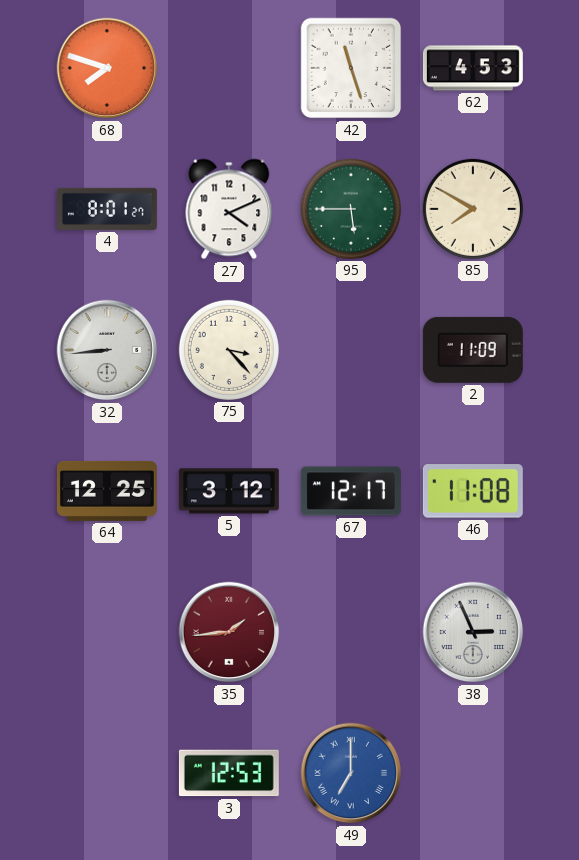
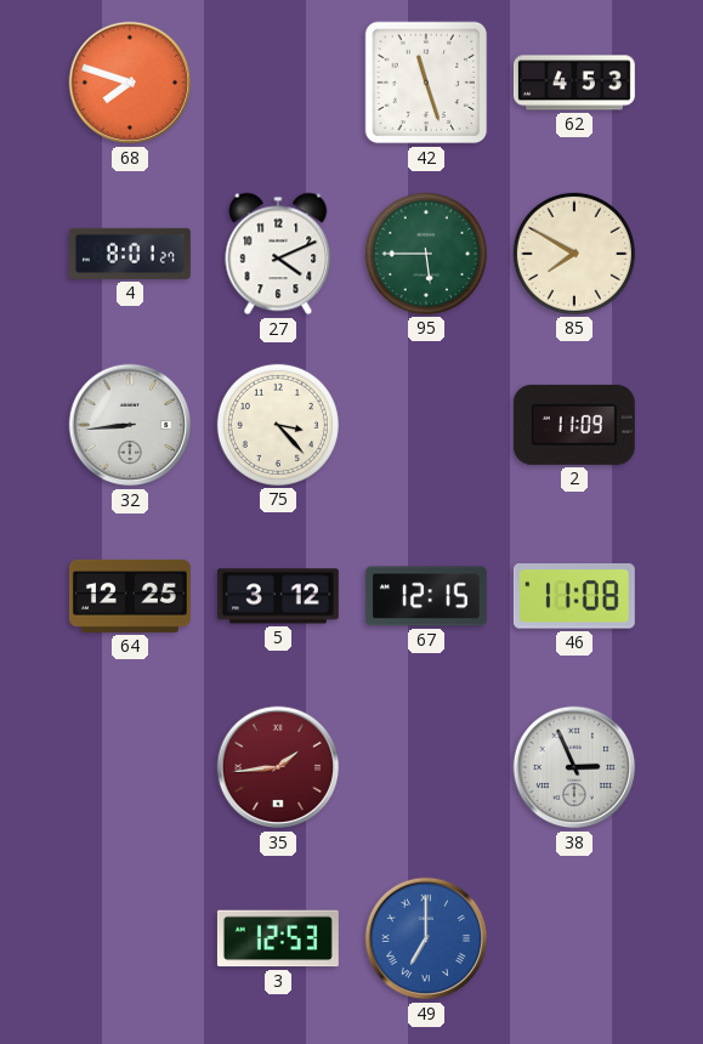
67: 12:17 -> 12:15 (426, 596)
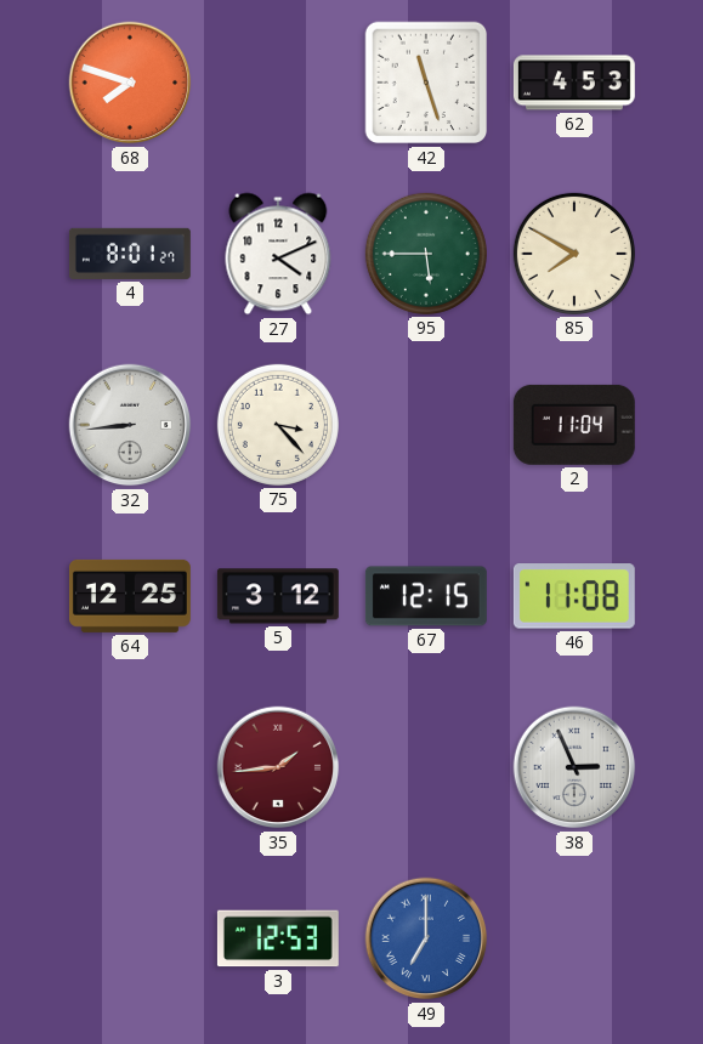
2: 11:09 -> 11:04 (574, 425)
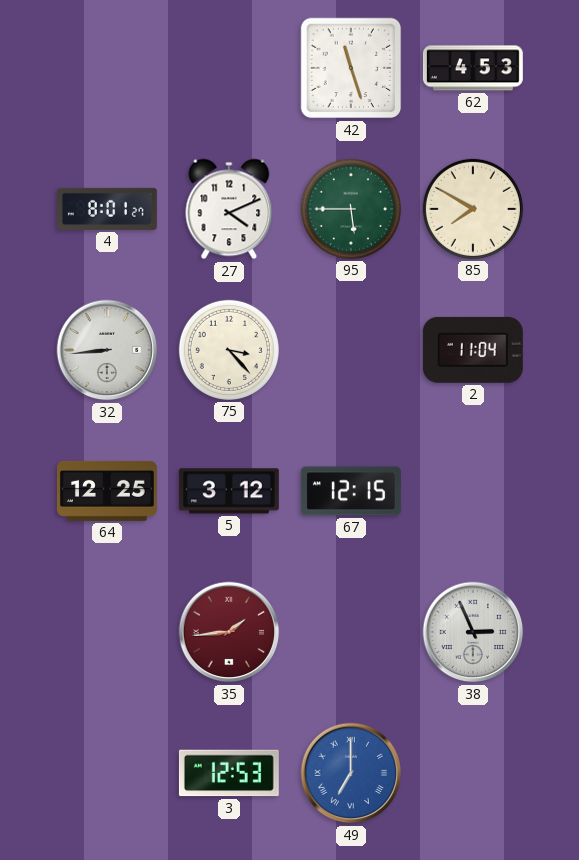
68: 7:48 -> none (130, 83)
46: 11:08 -> none (574, 596)
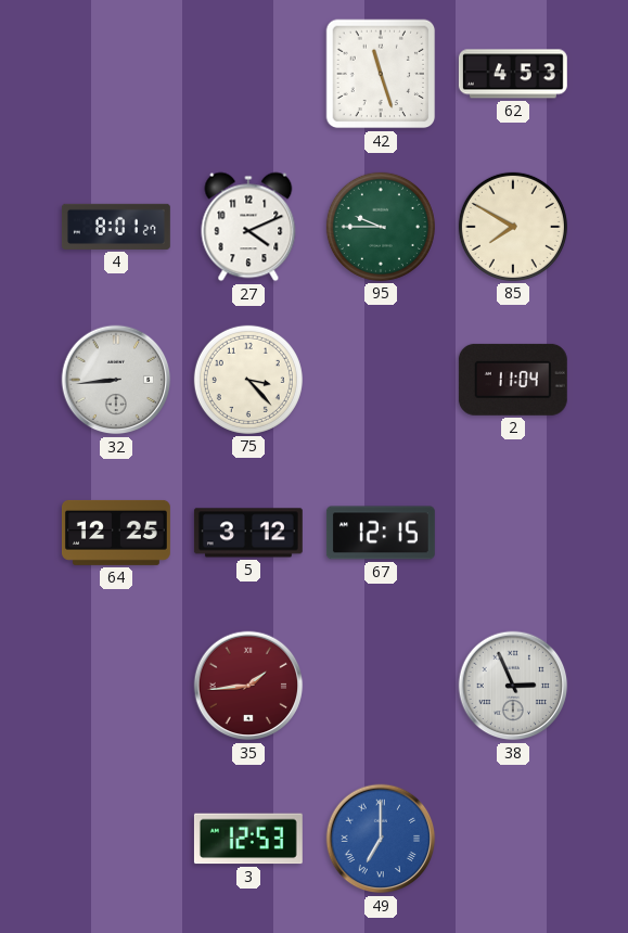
95: 5:45 -> 9:45 (381, 227)
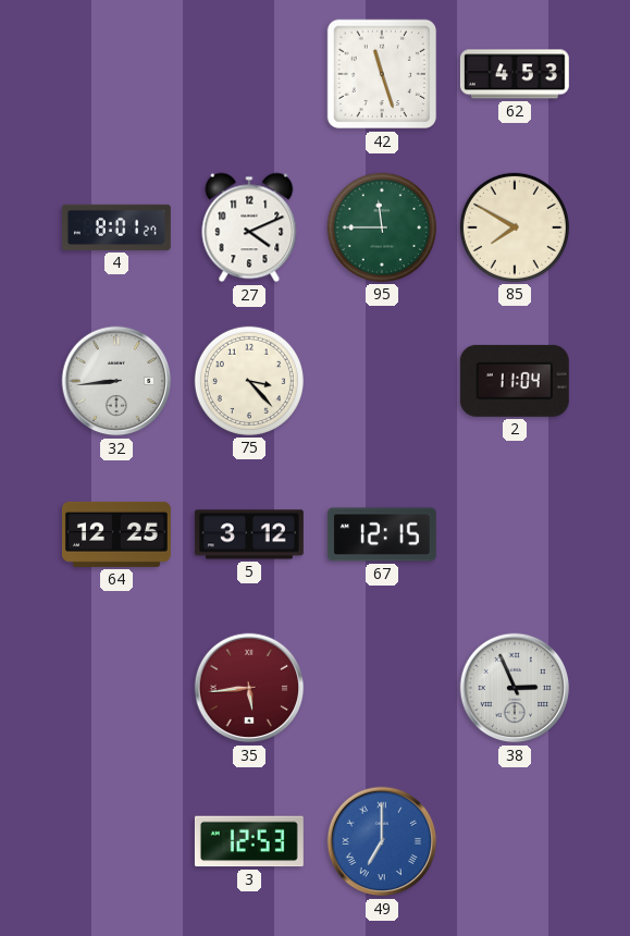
95: 9:45 -> 11:45 (382, 227)
35: 1:44 -> 5:44 (249, 688)
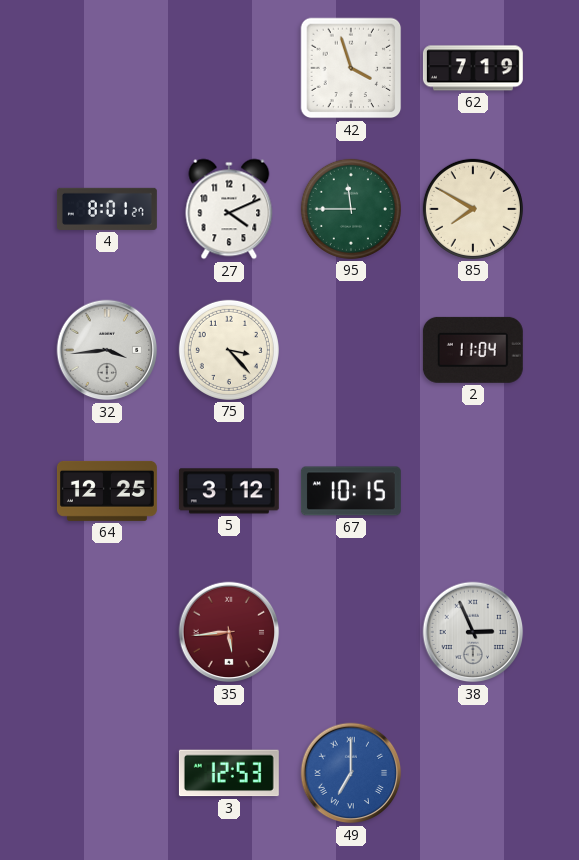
42: 11:27 -> 3:57 (351, 68)
62: 4:53 -> 7:19 (473, 68)
32: 8:44 -> 3:44 (107, 350)
67: 12:15 -> 10:15 (351, 491)
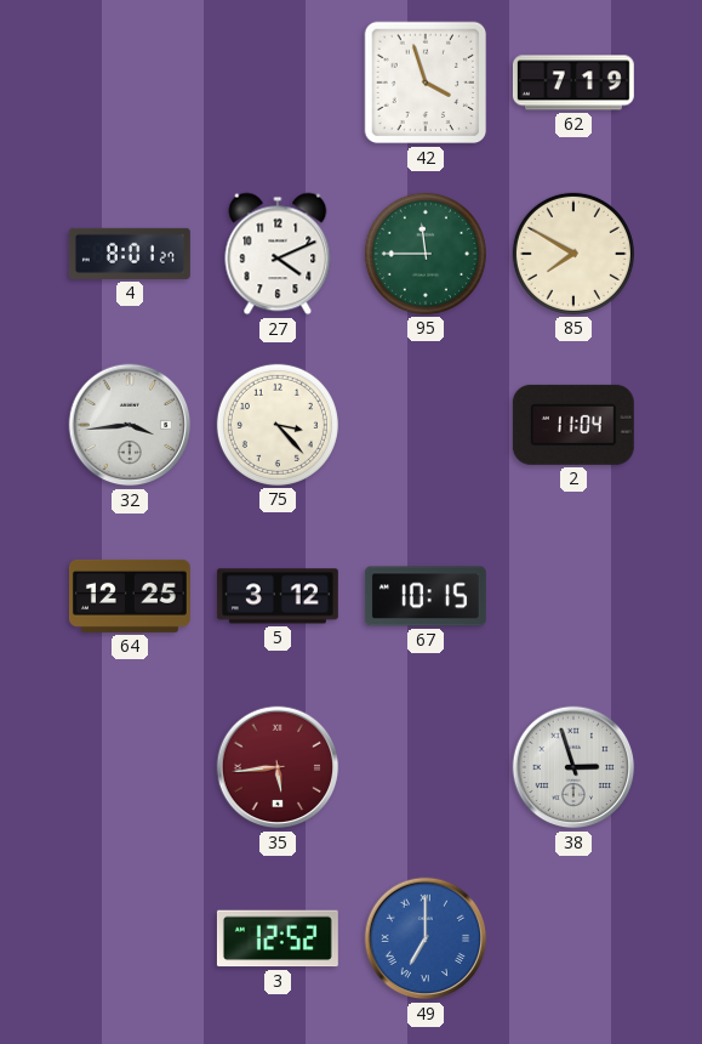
38: 2:56 -> 2:57 (573, 767)
3: 12:53 -> 12:52 (278, 938)
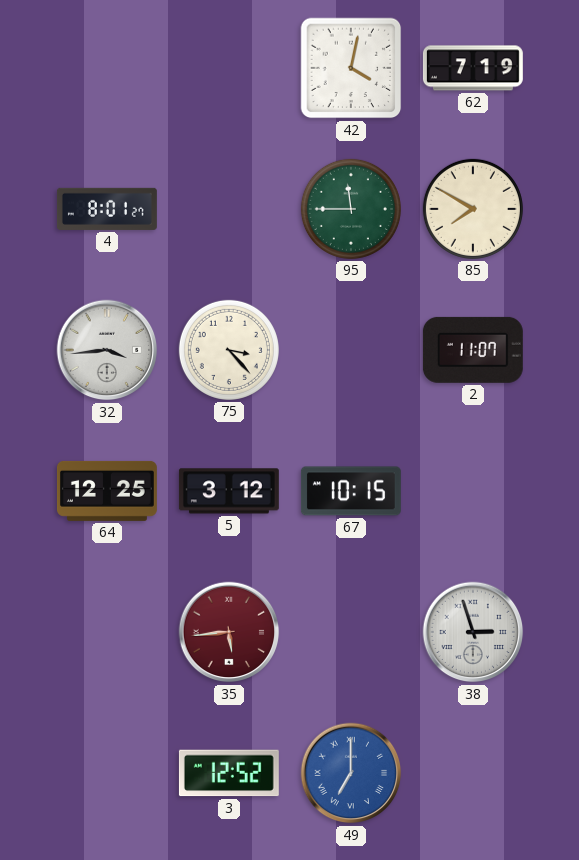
42: 3:57 -> 4:02 (351, 68)
27: 4:11 -> none (278, 254)
2: 11:04 -> 11:07 (473, 350)
